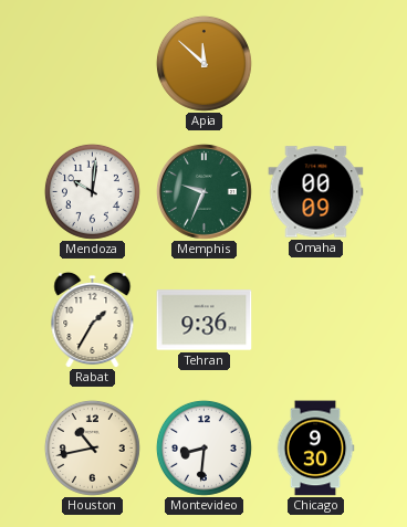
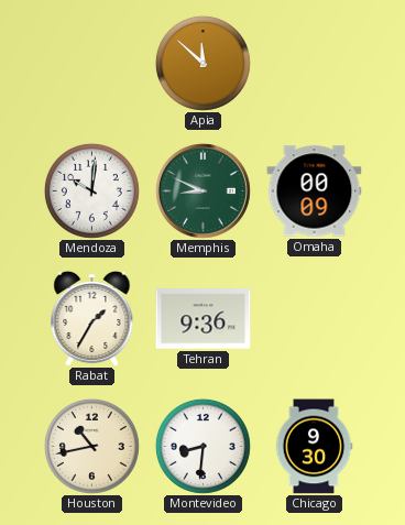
Memphis: 9:34 -> 8:49 (202, 190)
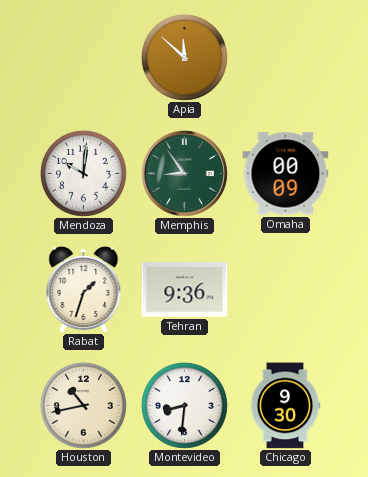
Memphis: 8:49 -> 8:54 (184, 173)
Rabat: 1:35 -> 1:33 (84, 289)
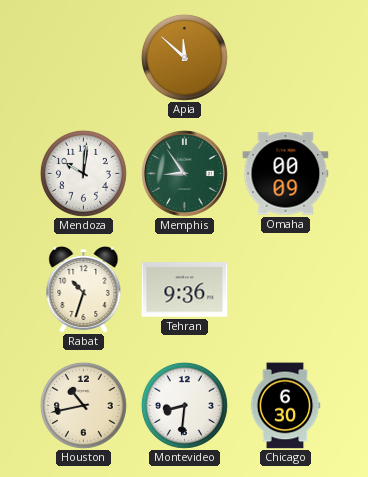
Rabat: 1:33 -> 10:33 (84, 289)
Chicago: 9:30 -> 6:30 (285, 406)
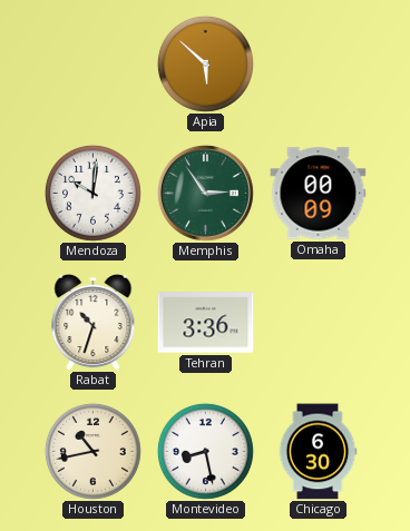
Apia: 11:52 -> 5:52 (205, 63)
Memphis: 8:54 -> 2:54 (205, 193)
Tehran: 9:36 -> 3:36 (206, 323)
Montevideo: 8:31 -> 8:28 (205, 451)
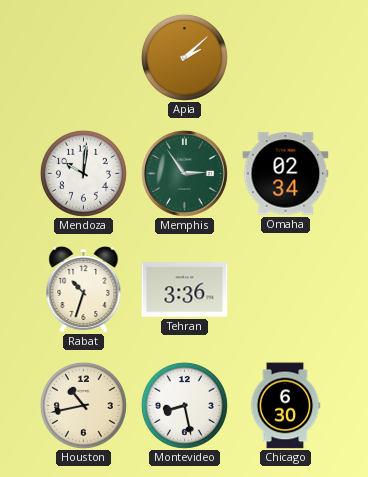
Apia: 5:52 -> 2:08 (184, 57)
Omaha: 00:09 -> 02:34 (286, 174)
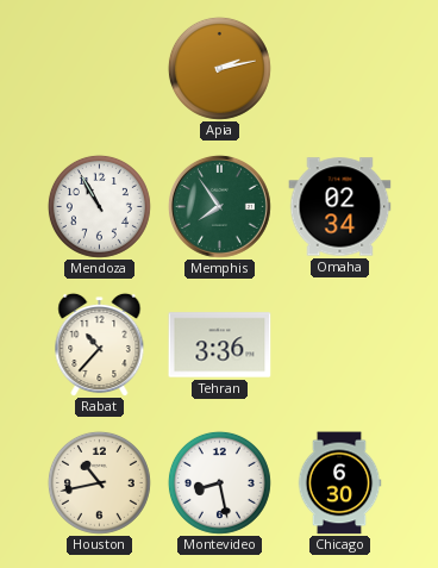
Apia: 2:08 -> 2:13 (219, 68)
Mendoza: 10:01 -> 10:55 (99, 206)
Memphis: 2:54 -> 7:54 (219, 206)
Rabat: 10:33 -> 10:37 (100, 344)
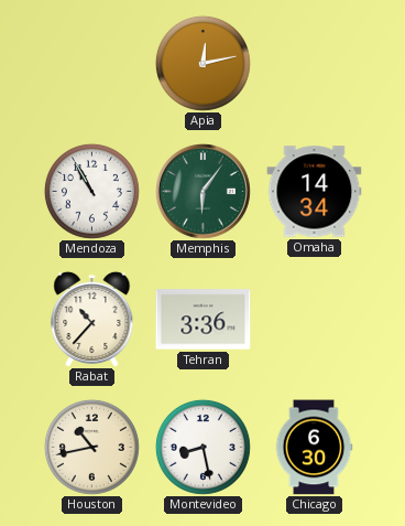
Apia: 2:13 -> 12:13 (202, 63)
Memphis: 7:54 -> 6:06 (202, 191)
Omaha: 02:34 -> 14:34 (315, 192)
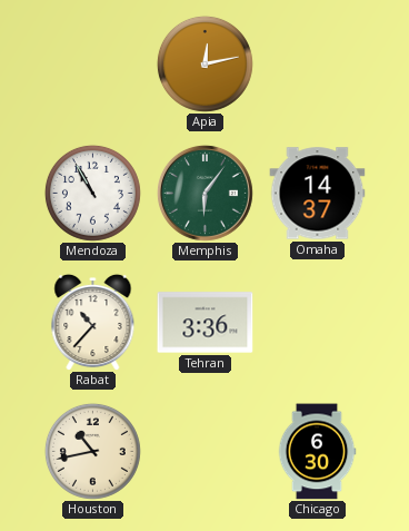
Omaha: 14:34 -> 14:37 (318, 194)
Montevideo: 8:28 -> none (202, 447)
